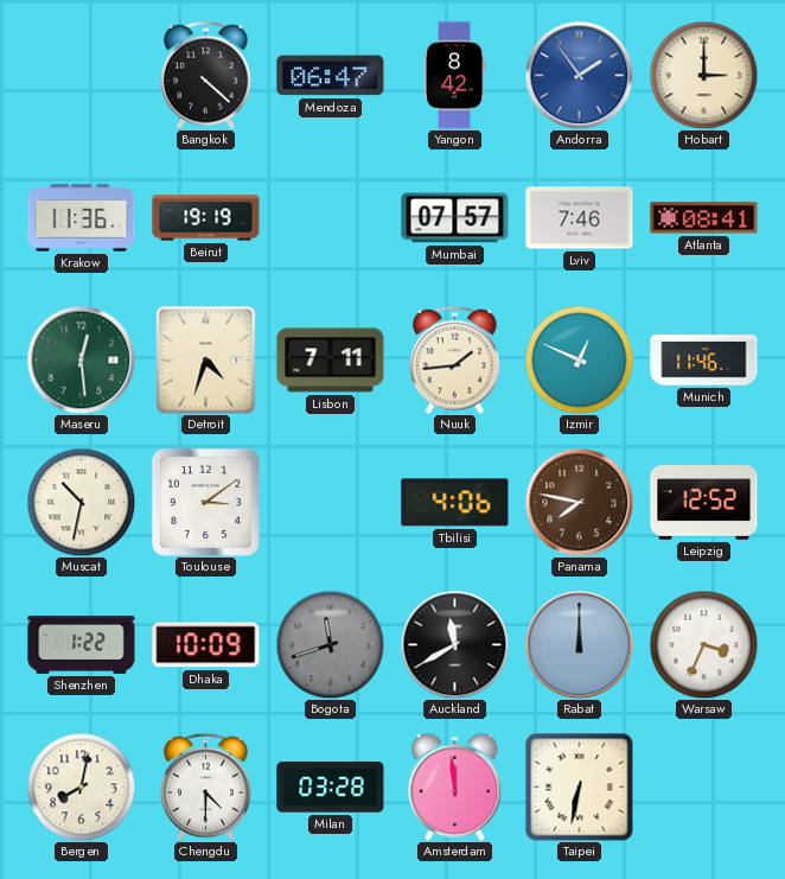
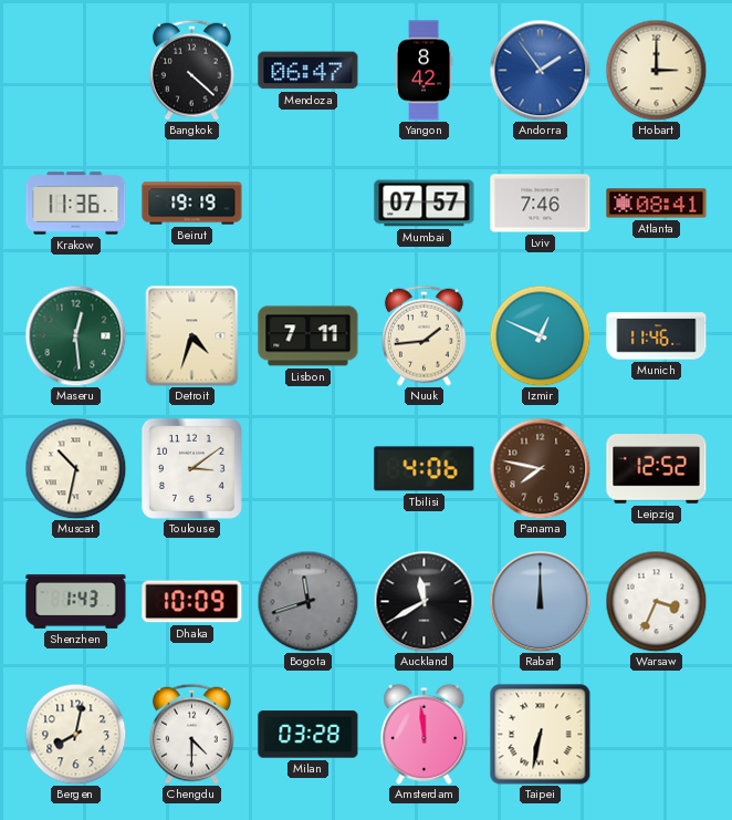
Shenzhen: 1:22 -> 1:43 (76, 601)
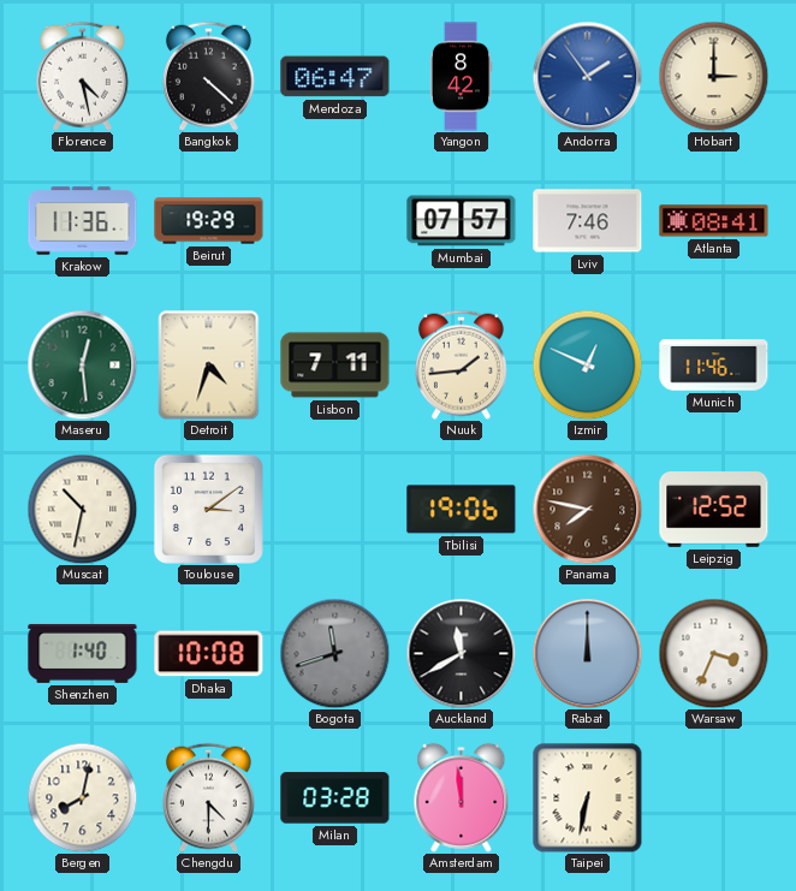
Florence: none -> 4:28 (82, 76)
Beirut: 19:19 -> 19:29 (209, 221)
Tbilisi: 4:06 -> 19:06 (462, 510)
Shenzhen: 1:43 -> 1:40 (83, 653)
Dhaka: 10:09 -> 10:08 (209, 654)
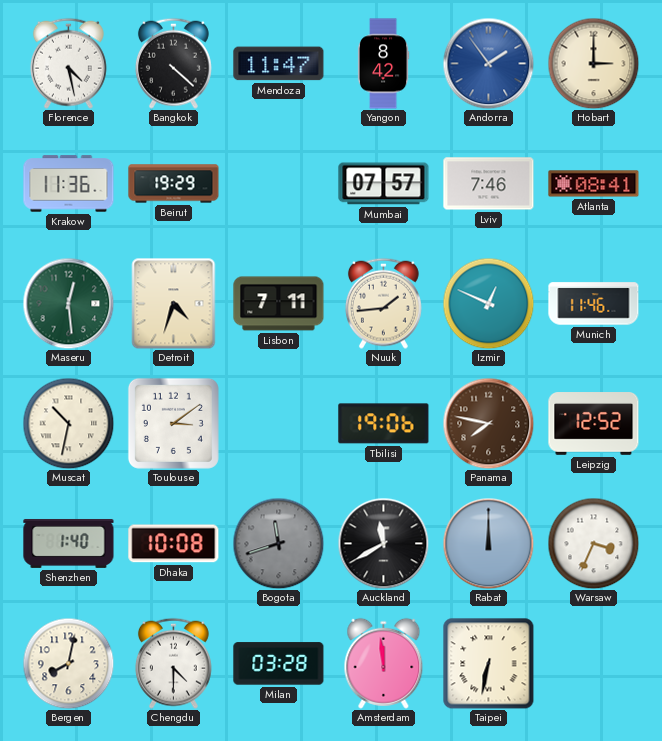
Mendoza: 06:47 -> 11:47 (279, 64)
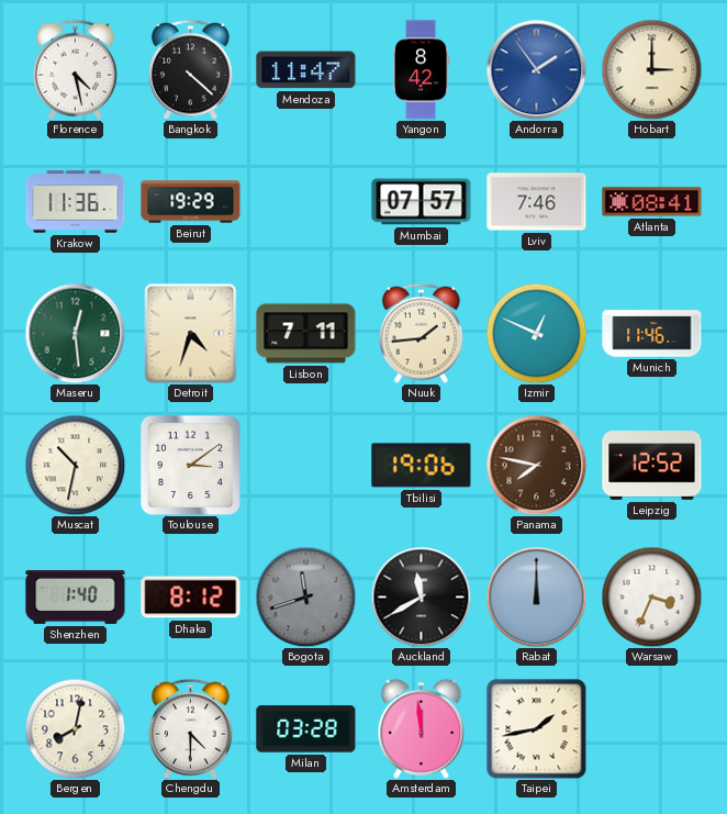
Dhaka: 10:08 -> 8:12 (191, 598)
Taipei: 6:32 -> 1:43 (537, 729)
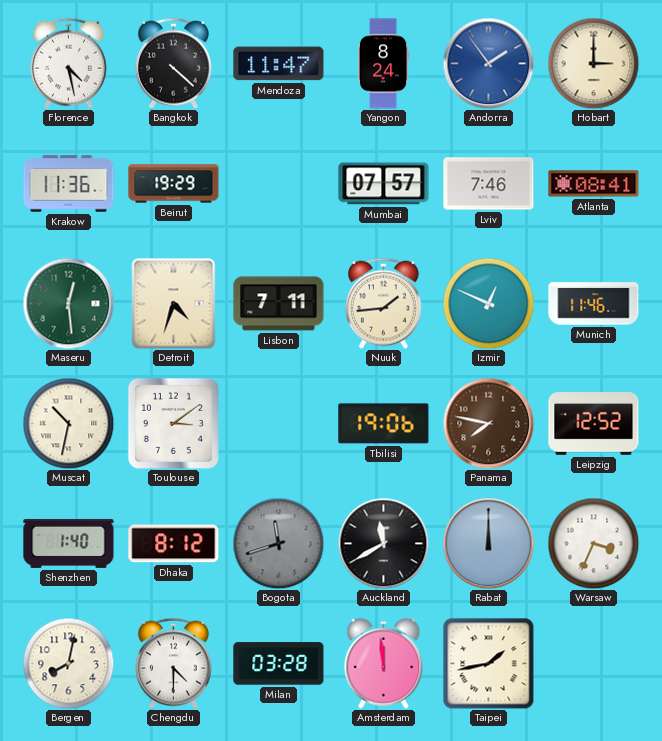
Yangon: 8:42 -> 8:24 (383, 64)
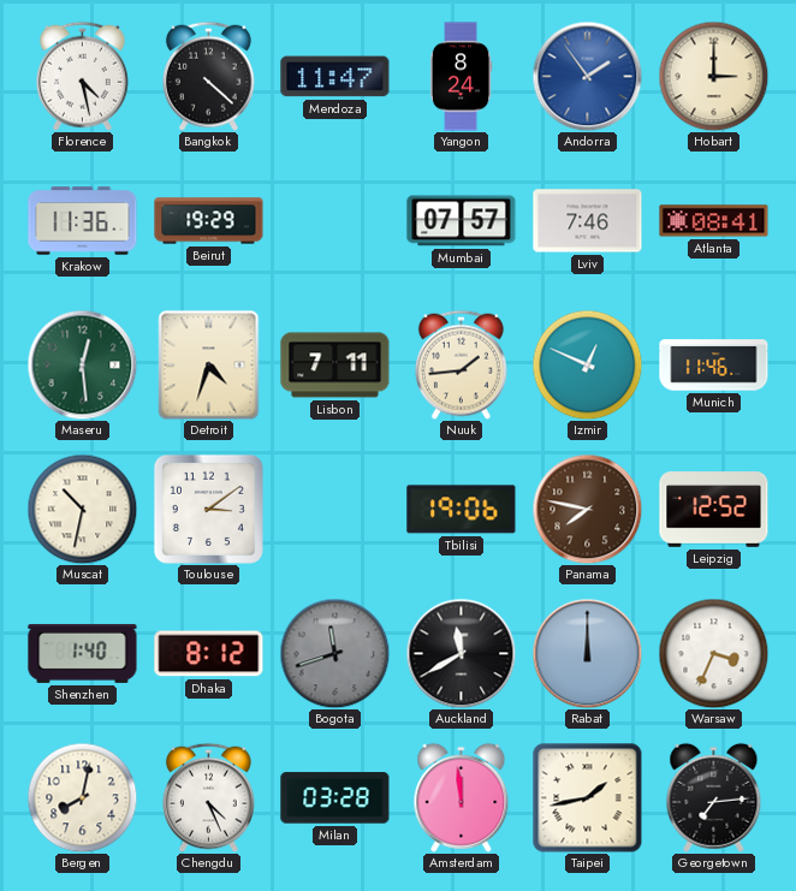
Chengdu: 4:30 -> 4:26 (208, 797)
Georgetown: none -> 7:14 (714, 797)
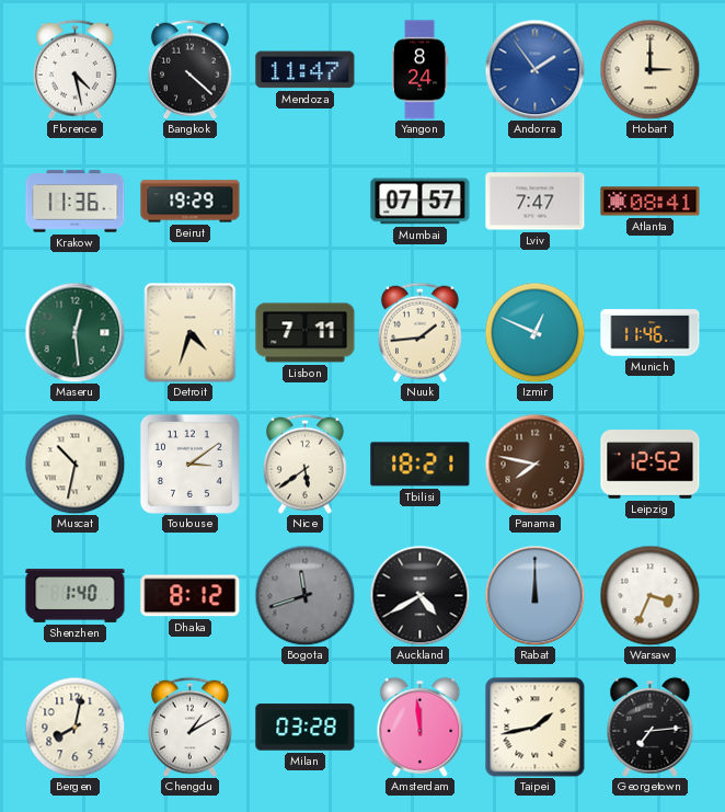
Lviv: 7:46 -> 7:47 (536, 202)
Nice: none -> 5:39 (304, 464)
Tbilisi: 19:06 -> 18:21 (421, 465)
Auckland: 11:40 -> 4:40 (419, 595)
Chengdu: 4:26 -> 1:10 (189, 727)
